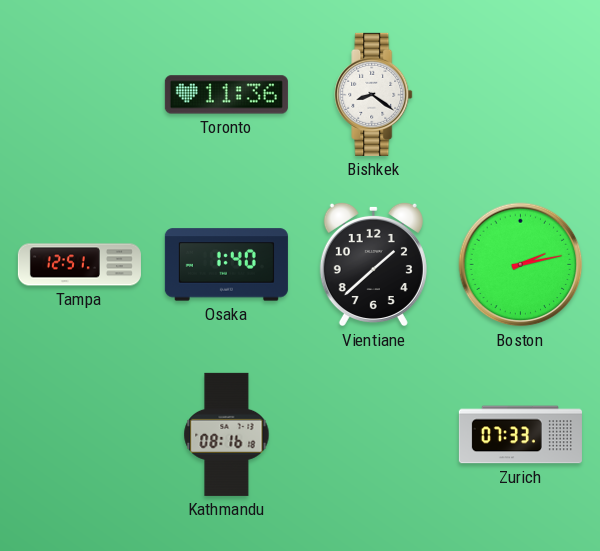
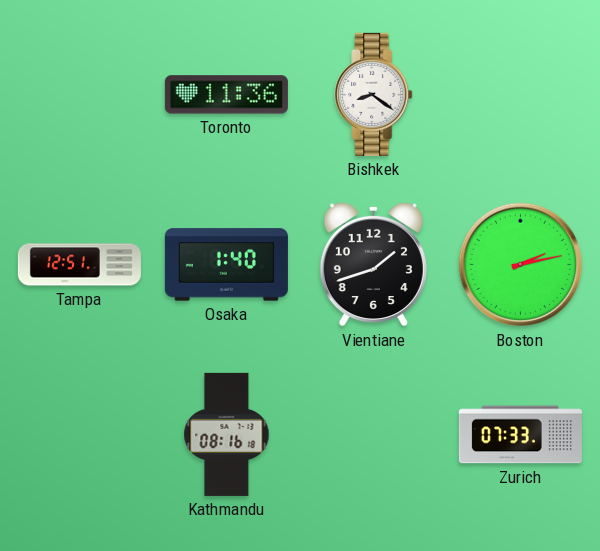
Vientiane: 1:38 -> 1:42 (373, 264)
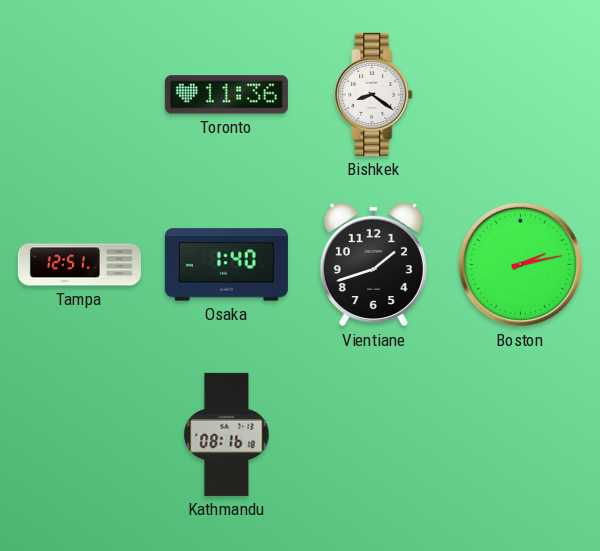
Zurich: 07:33 -> none (520, 435)
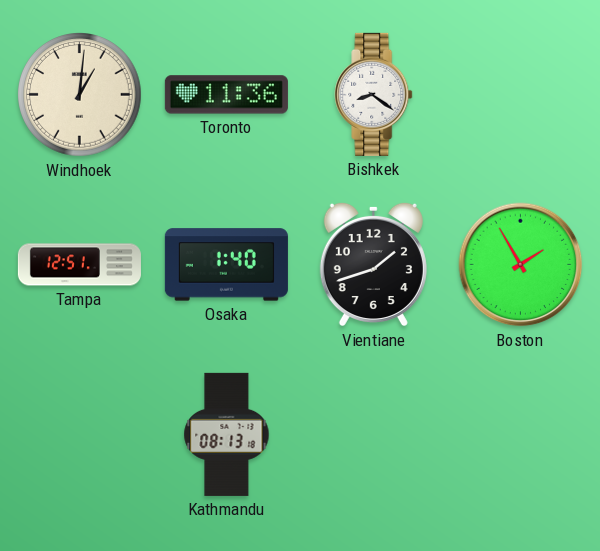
Windhoek: none -> 1:01 (80, 95)
Boston: 2:13 -> 1:55 (521, 265)
Kathmandu: 08:16 -> 08:13 (227, 434)
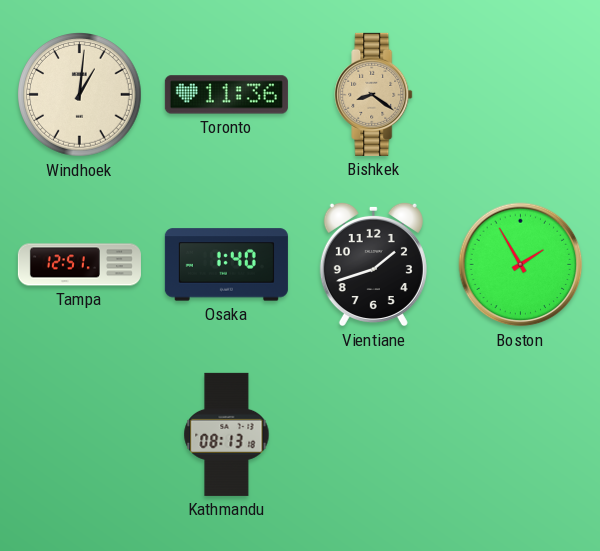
Bishkek dial: white -> champagne (374, 94)
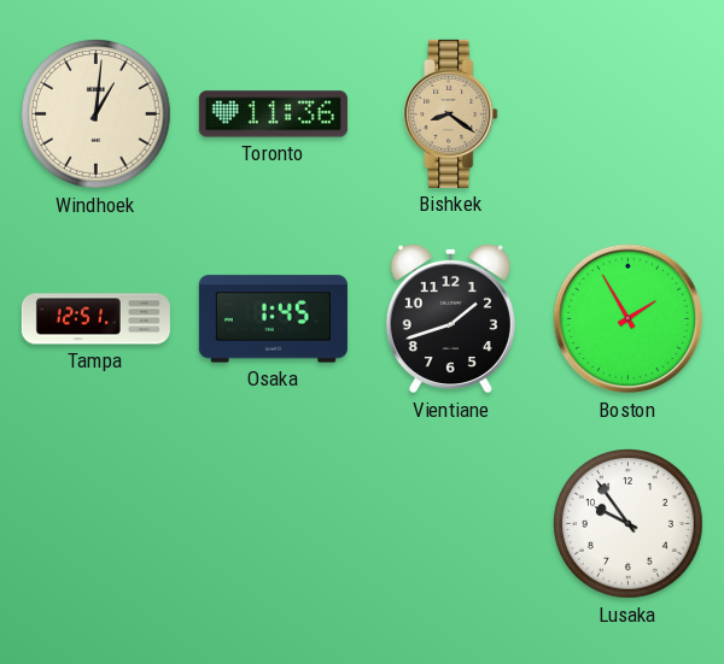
Osaka: 1:40 -> 1:45 (273, 319)
Kathmandu: 08:13 -> none (227, 434)
Lusaka: none -> 9:54 (629, 524)
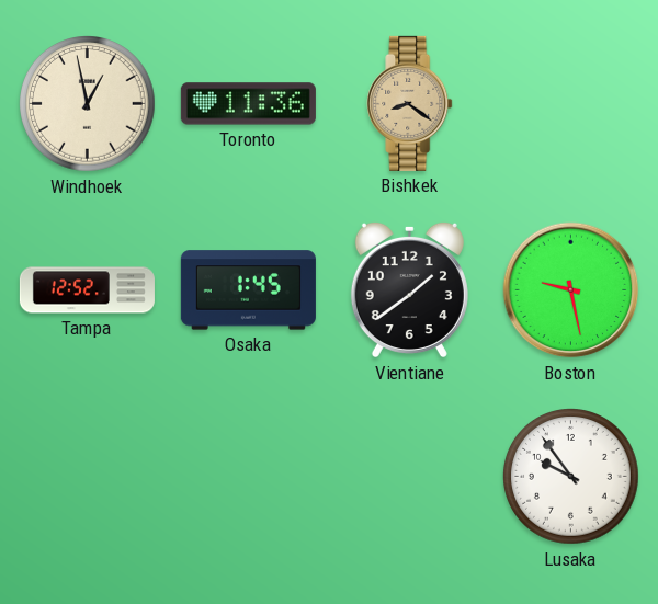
Windhoek: 1:01 -> 12:58 (88, 104)
Tampa: 12:51 -> 12:52 (87, 290)
Vientiane: 1:42 -> 1:39 (409, 289)
Boston: 1:55 -> 9:28 (571, 290)
